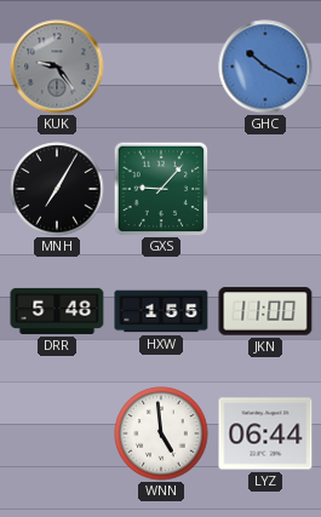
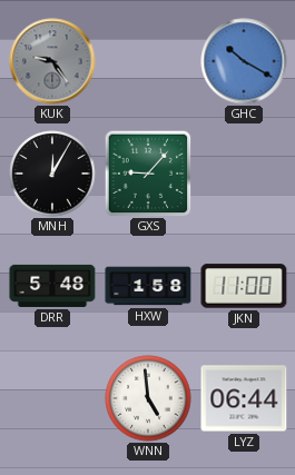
MNH: 7:05 -> 12:05 (52, 174)
HXW: 1:55 -> 1:58 (148, 286)
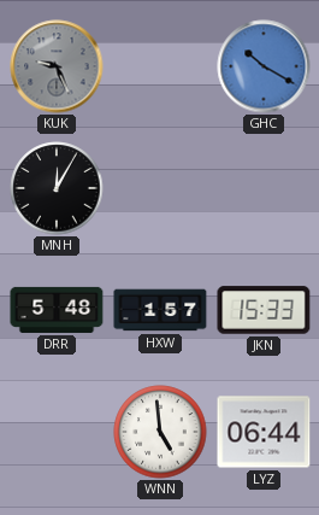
KUK: 9:24 -> 9:26 (57, 66)
GXS: 9:07 -> none (148, 174)
HXW: 1:58 -> 1:57 (160, 310)
JKN: 11:00 -> 15:33 (264, 310)
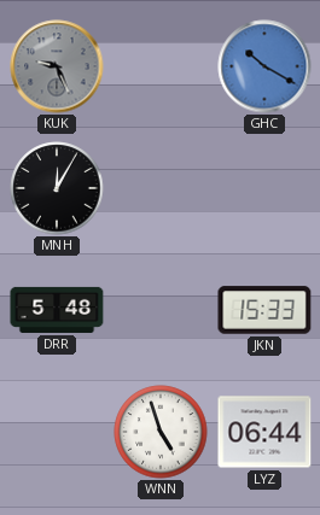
HXW: 1:57 -> none (160, 310)
WNN: 4:59 -> 4:57 (161, 432)
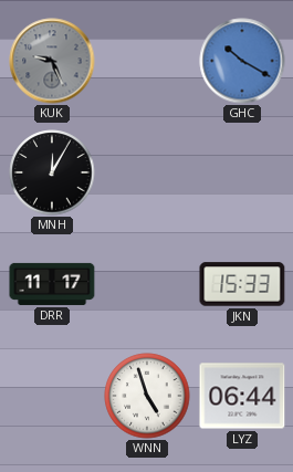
DRR: 5:48 -> 11:17 (52, 284)
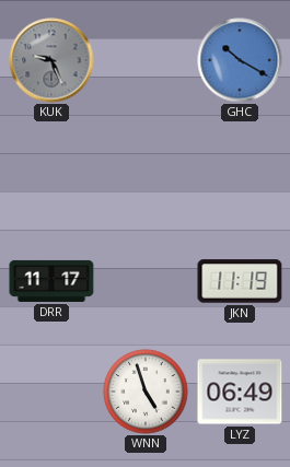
MNH: 12:05 -> none (52, 172)
JKN: 15:33 -> 11:19 (240, 281)
LYZ: 06:44 -> 06:49 (240, 392)
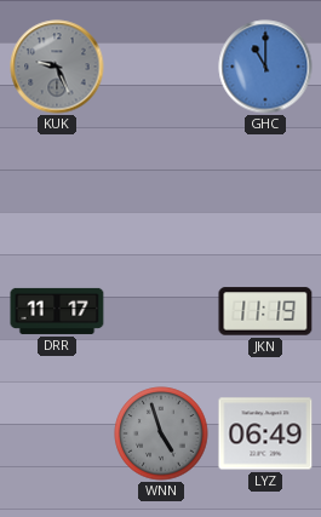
GHC: 10:20 -> 11:00 (265, 67)
WNN dial: white -> grey (161, 433)
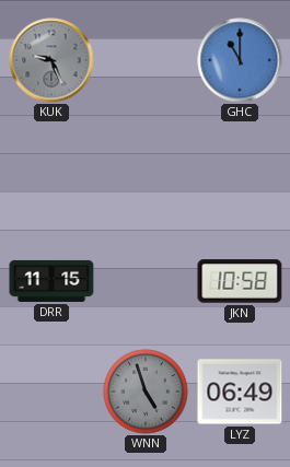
DRR: 11:17 -> 11:15 (51, 281)
JKN: 11:19 -> 10:58 (240, 281)
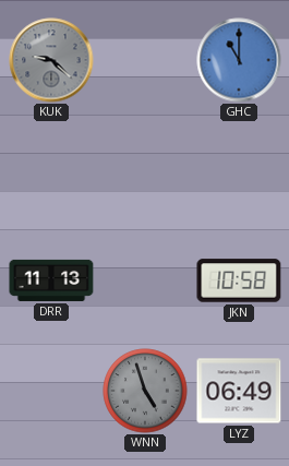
KUK: 9:26 -> 9:22 (51, 60)
DRR: 11:15 -> 11:13 (51, 280)
